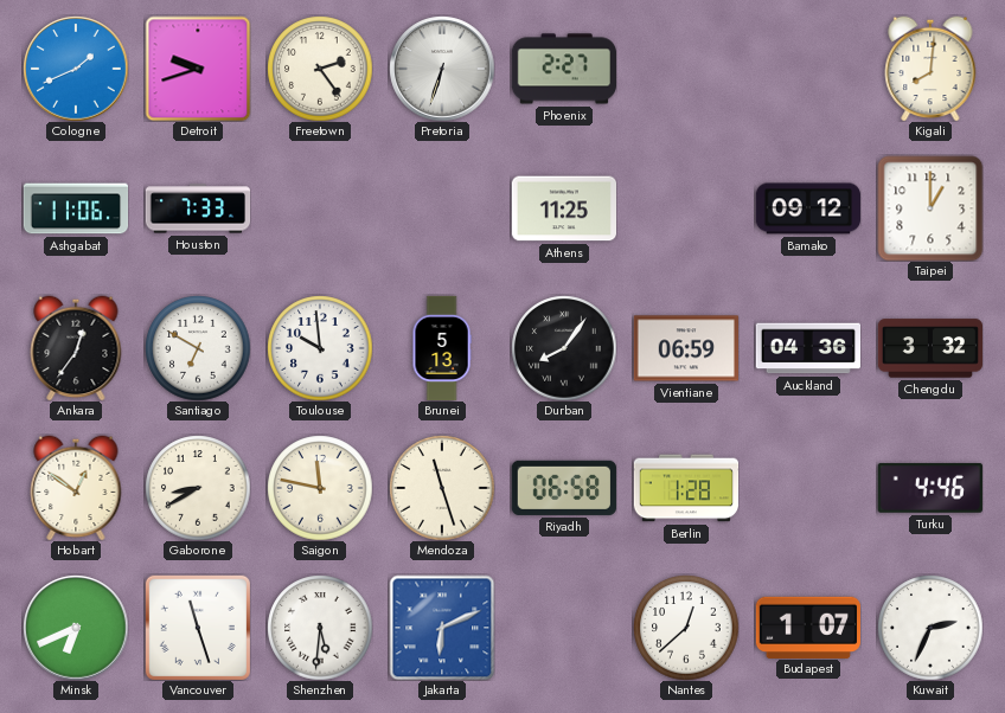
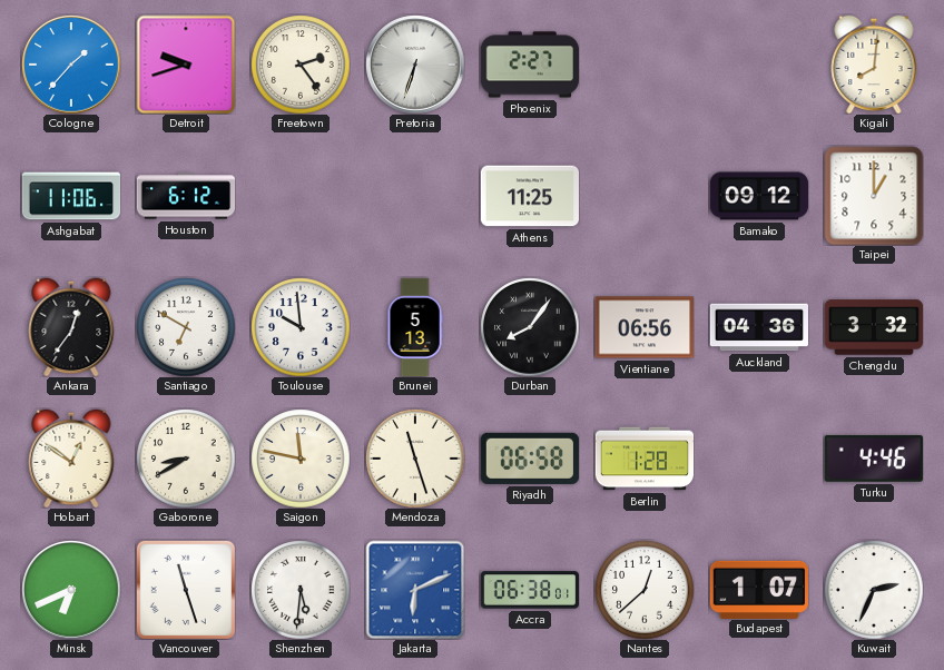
Cologne: 1:41 -> 1:37 (71, 65)
Houston: 7:33 -> 6:12 (186, 196)
Vientiane: 06:59 -> 06:56 (643, 327)
Accra: none -> 06:38 (529, 590)
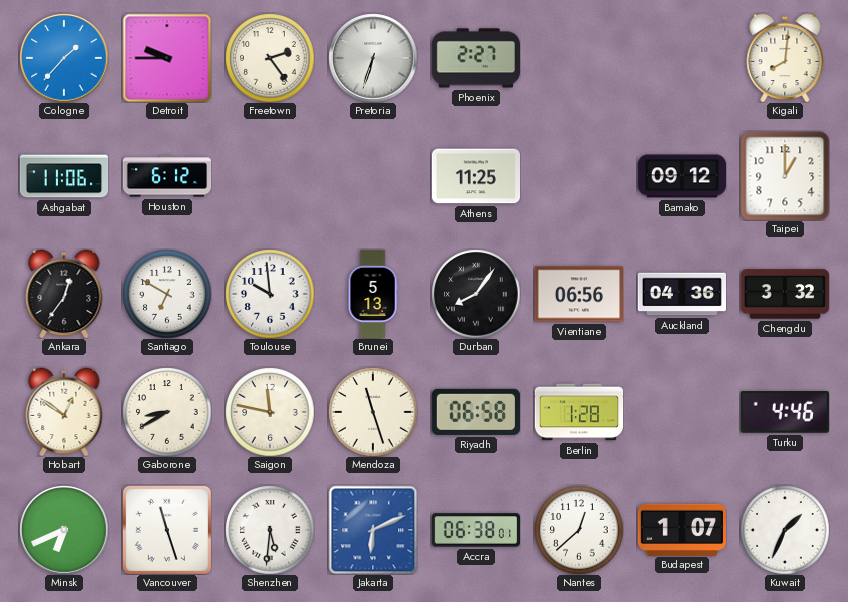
Detroit: 9:42 -> 9:45 (167, 58)
Kuwait: 2:34 -> 1:34 (785, 530)
